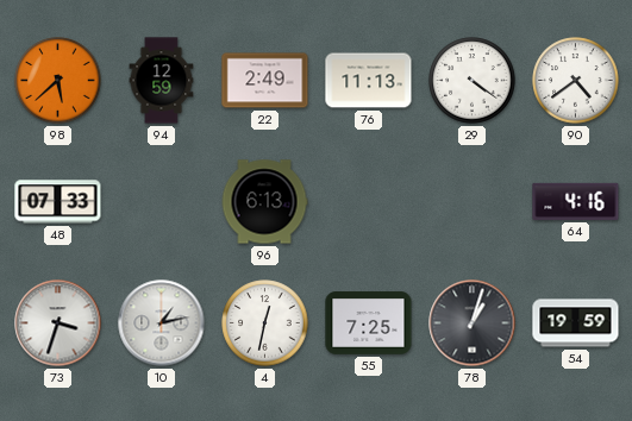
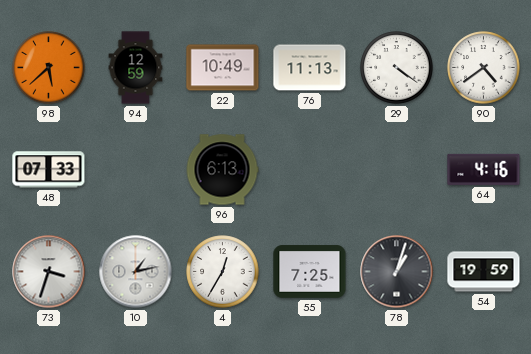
22: 2:49 -> 10:49 (223, 68)
4: 12:32 -> 12:35 (223, 272)
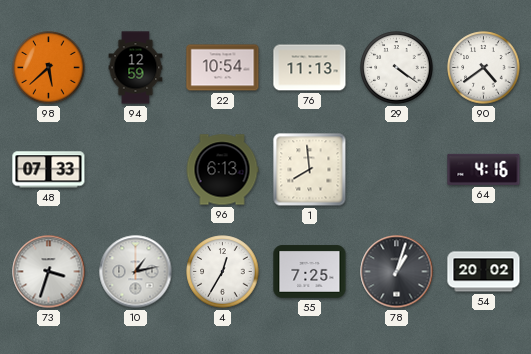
22: 10:49 -> 10:54 (223, 68)
1: none -> 7:59 (310, 170)
54: 19:59 -> 20:02 (484, 272)
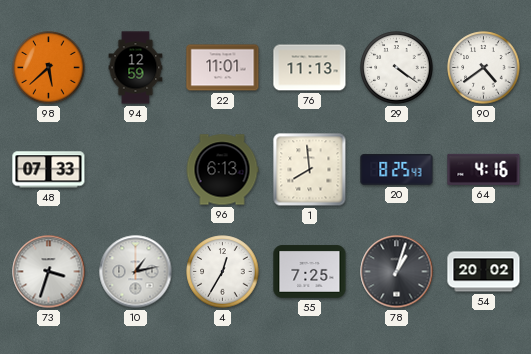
22: 10:54 -> 11:01 (223, 68)
20: none -> 8:25 (397, 170)
